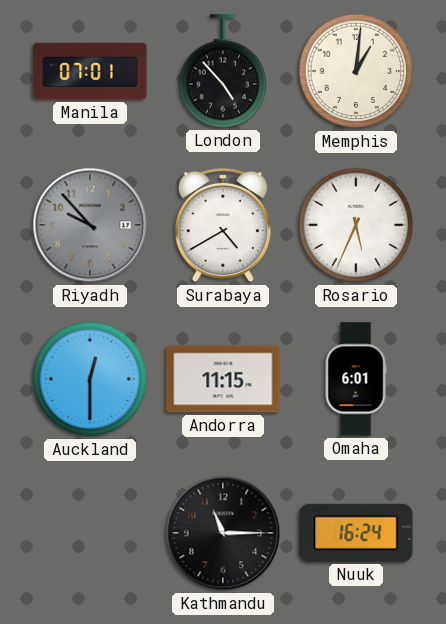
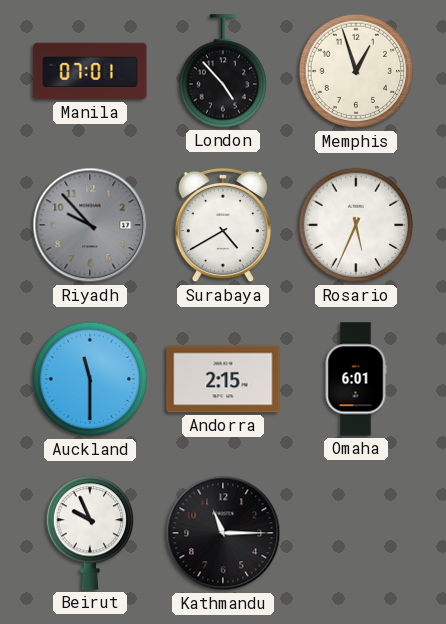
Memphis: 1:01 -> 12:57 (356, 71)
Auckland: 12:30 -> 11:30 (90, 379)
Andorra: 11:15 -> 2:15 (223, 379)
Beirut: none -> 9:56 (90, 533)
Nuuk: 16:24 -> none (356, 533)
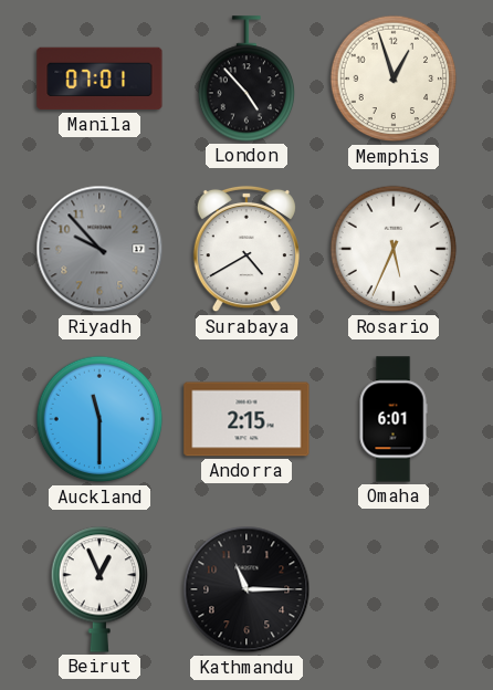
Beirut: 9:56 -> 12:56 (99, 589)
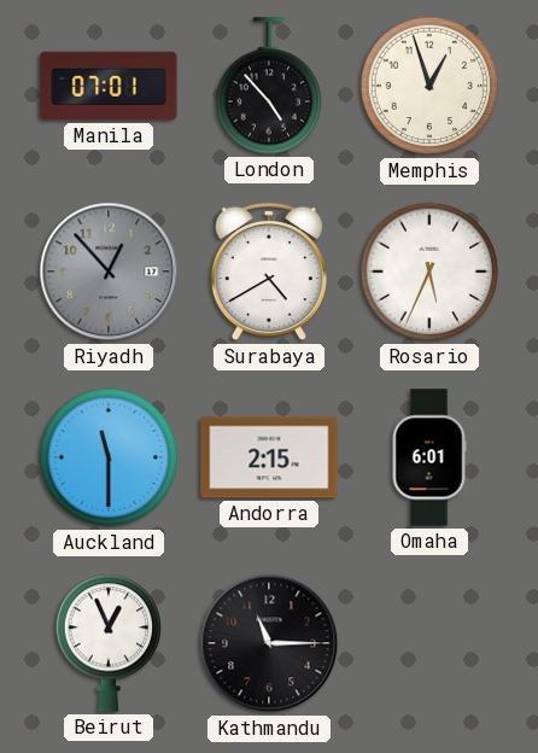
Riyadh: 9:53 -> 12:53 (109, 272)
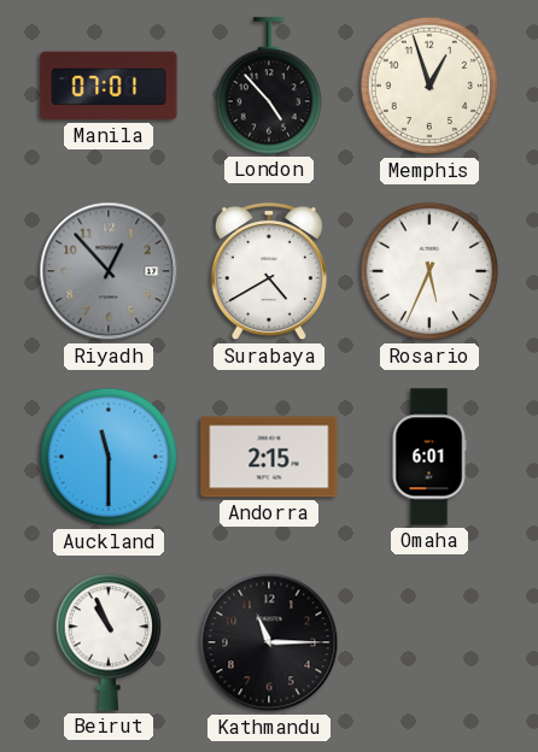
Beirut: 12:56 -> 10:56 (109, 642)
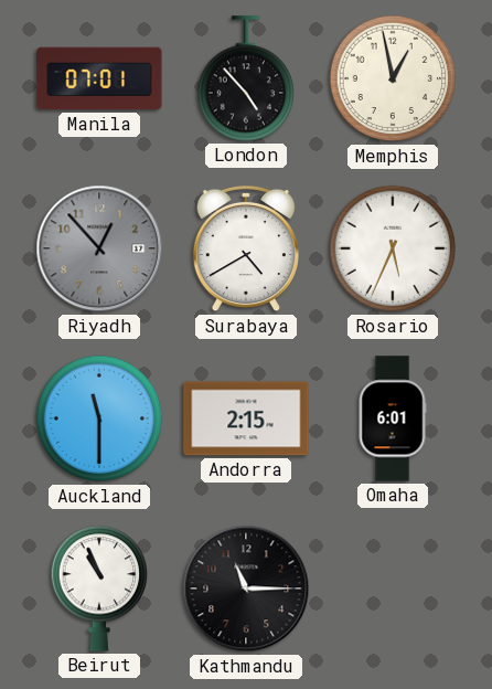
Memphis: 12:57 -> 12:58 (393, 78)
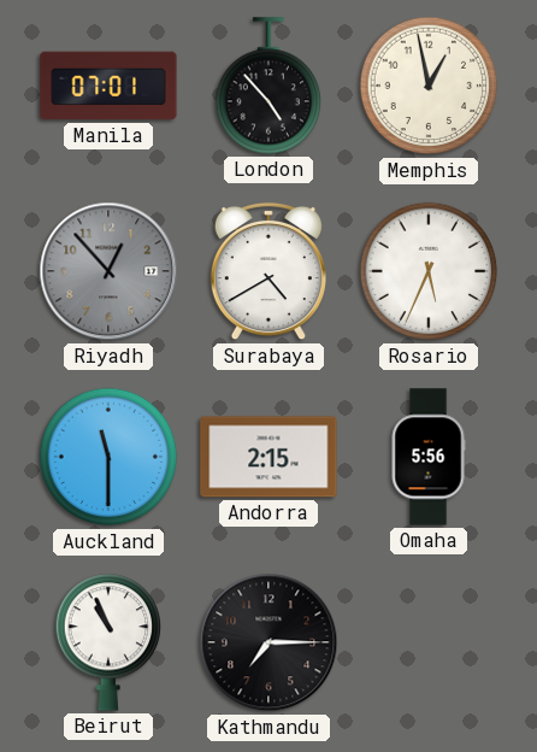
Omaha: 6:01 -> 5:56 (429, 457)
Kathmandu: 11:15 -> 7:15 (268, 642)
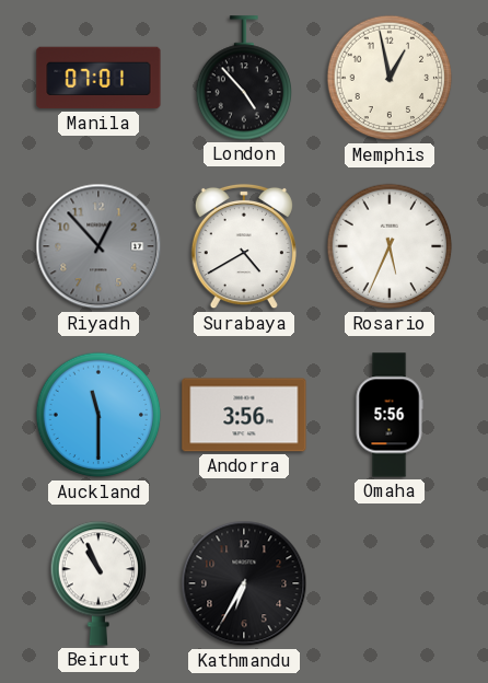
Andorra: 2:15 -> 3:56 (244, 415)
Kathmandu: 7:15 -> 6:35 (244, 583)
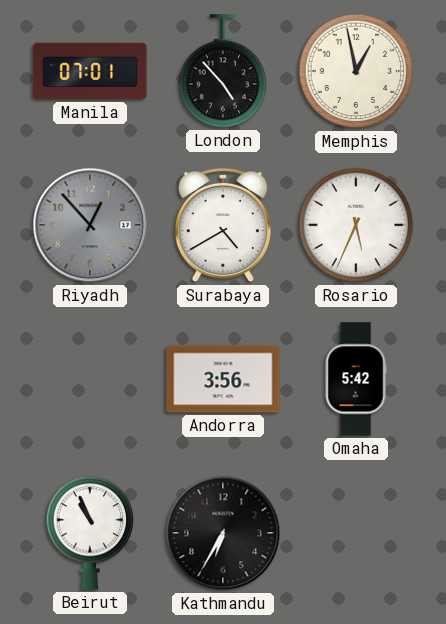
Auckland: 11:30 -> none (98, 415)
Omaha: 5:56 -> 5:42 (356, 379)
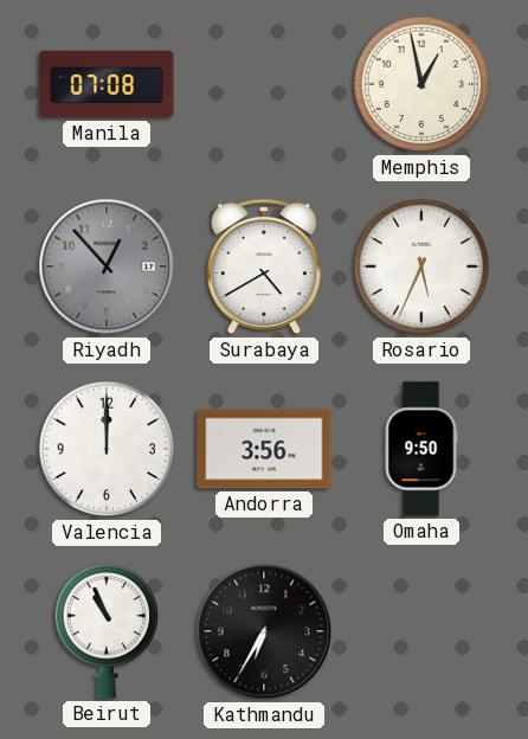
Manila: 07:01 -> 07:08 (107, 84)
London: 4:53 -> none (223, 71)
Valencia: none -> 12:00 (107, 449)
Omaha: 5:42 -> 9:50 (421, 449)
